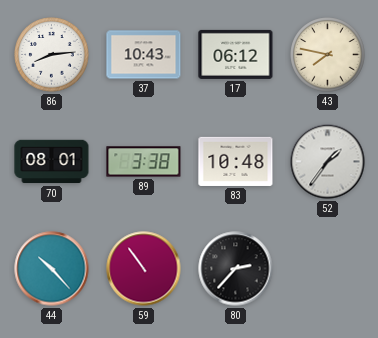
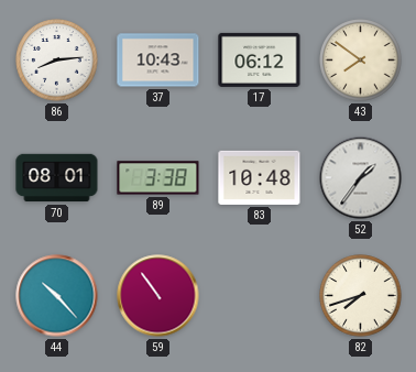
43: 7:47 -> 7:51 (361, 61)
80: 2:37 -> none (236, 269)
82: none -> 7:42 (361, 296)
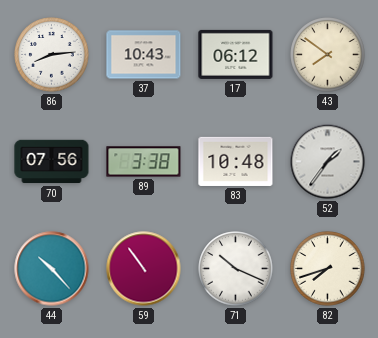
70: 08:01 -> 07:56 (52, 162)
71: none -> 10:19 (236, 269)
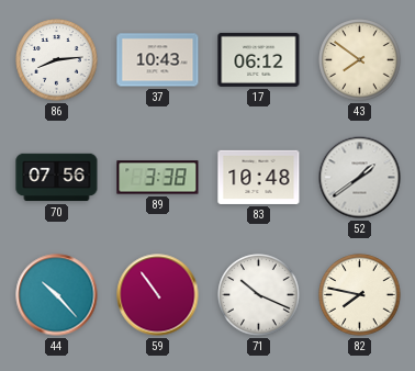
52: 1:36 -> 1:39 (360, 178)
82: 7:42 -> 7:47 (360, 295)
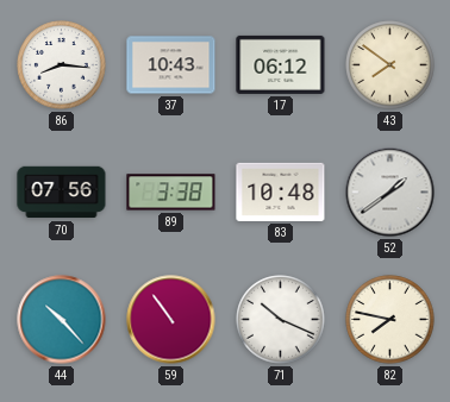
86: 8:14 -> 8:16 (62, 65)
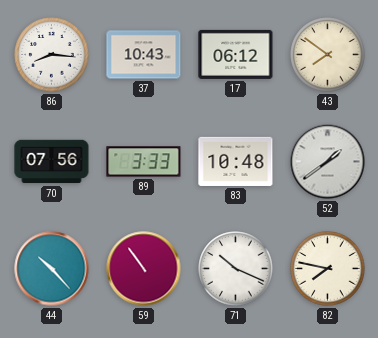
89: 3:38 -> 3:33 (144, 162)
